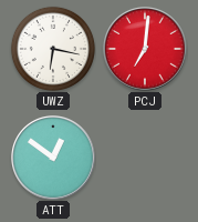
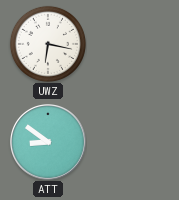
PCJ: 7:01 -> none (146, 50)
ATT: 12:51 -> 8:51 (49, 143)
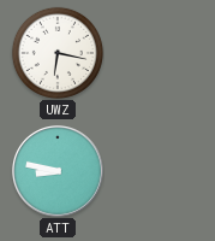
ATT: 8:51 -> 8:47 (59, 172)
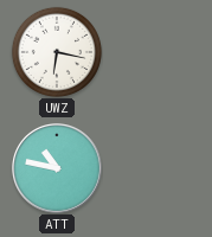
ATT: 8:47 -> 10:47 (58, 169)
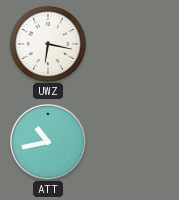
ATT: 10:47 -> 10:43 (49, 143)
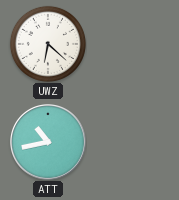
UWZ: 6:17 -> 6:22 (48, 44)
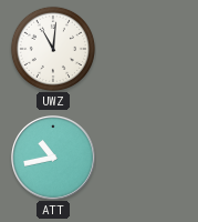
UWZ: 6:22 -> 11:01 (53, 49)
